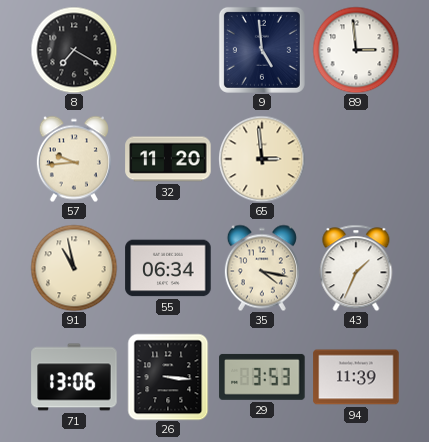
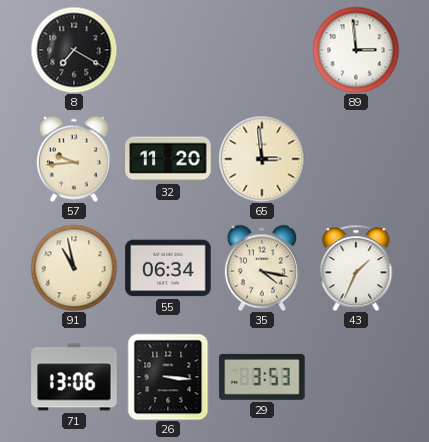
9: 4:59 -> none (262, 50)
94: 11:39 -> none (356, 377)
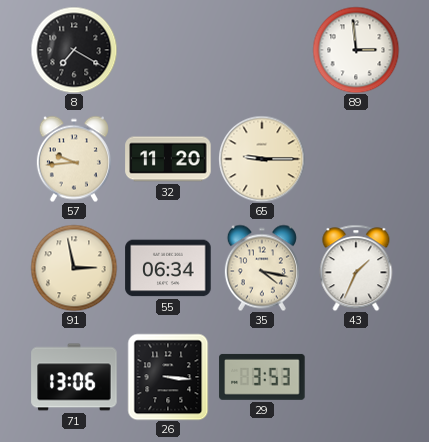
65: 2:59 -> 9:15 (262, 159)
91: 10:58 -> 2:58 (74, 268)
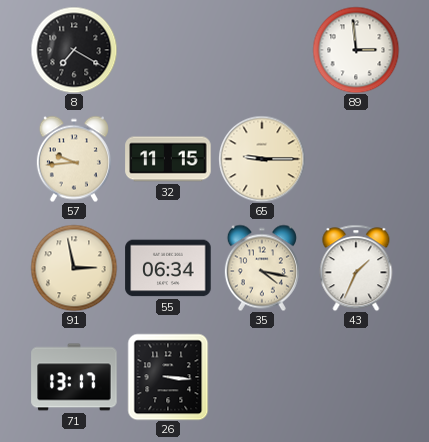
32: 11:20 -> 11:15 (168, 159)
71: 13:06 -> 13:17 (74, 377)
29: 3:53 -> none (262, 377)
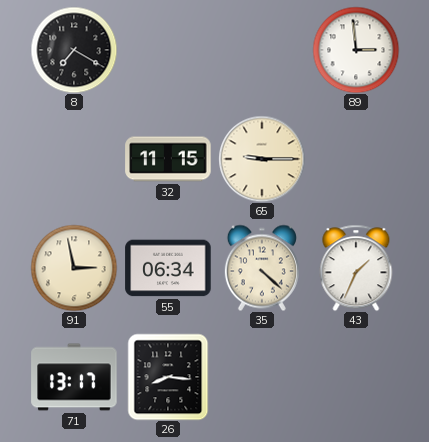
57: 9:44 -> none (74, 159)
35: 4:17 -> 4:22 (262, 268)
26: 3:16 -> 8:16 (168, 377)
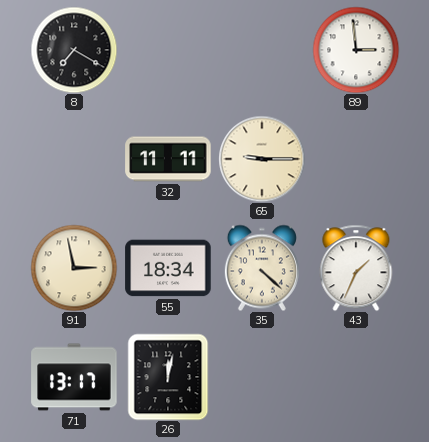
32: 11:15 -> 11:11 (168, 159)
55: 06:34 -> 18:34 (168, 268)
26: 8:16 -> 12:02 (168, 377)
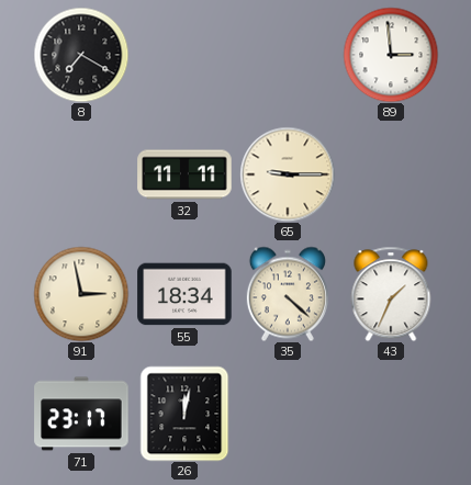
71: 13:17 -> 23:17 (81, 414)
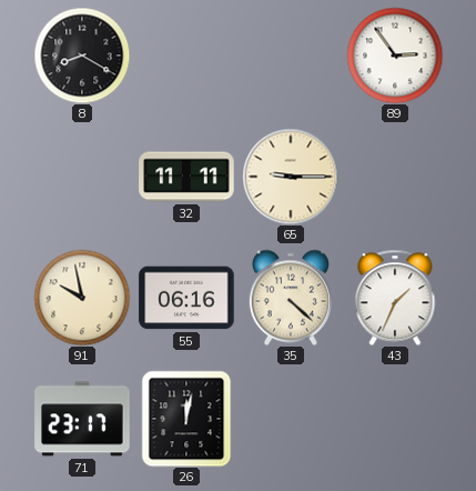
8: 7:20 -> 8:20 (82, 56)
89: 2:59 -> 2:54 (395, 56)
91: 2:58 -> 9:58 (82, 298)
55: 18:34 -> 06:16 (186, 298)
